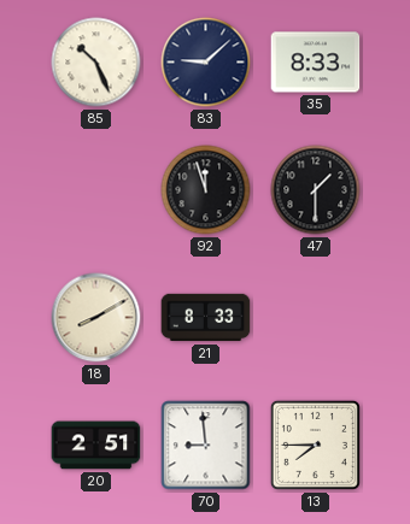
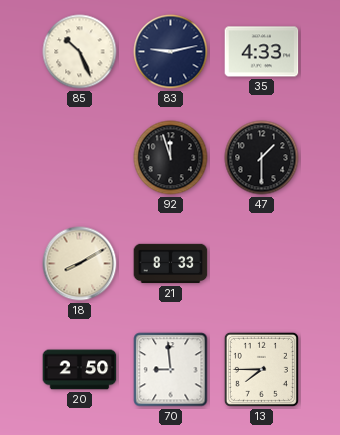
83: 9:08 -> 9:13 (171, 52)
35: 8:33 -> 4:33 (262, 52)
20: 2:51 -> 2:50 (80, 370)
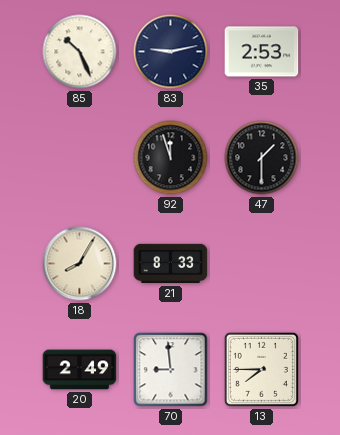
35: 4:33 -> 2:53 (262, 52)
18: 8:10 -> 8:05 (80, 264)
20: 2:50 -> 2:49 (80, 370)
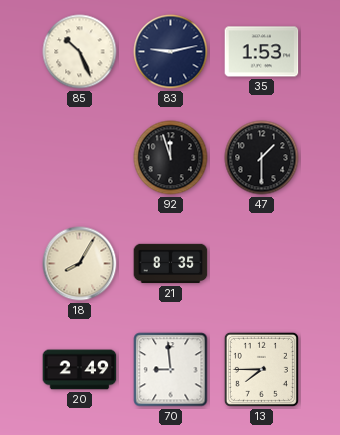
35: 2:53 -> 1:53 (262, 52)
21: 8:33 -> 8:35 (171, 264)
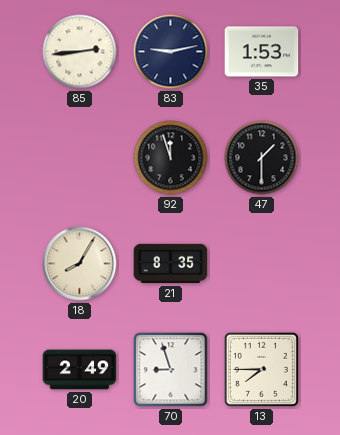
85: 10:26 -> 2:44 (80, 52)
70: 8:59 -> 8:57 (171, 370)
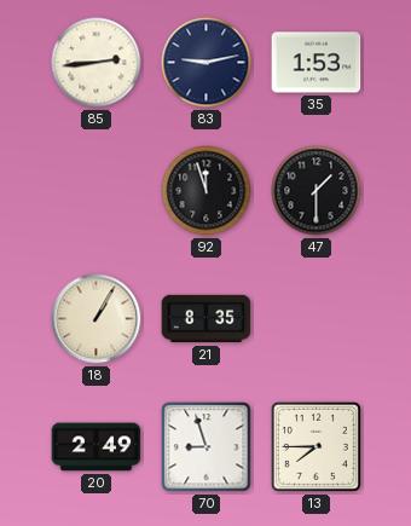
18: 8:05 -> 1:05 (97, 319)
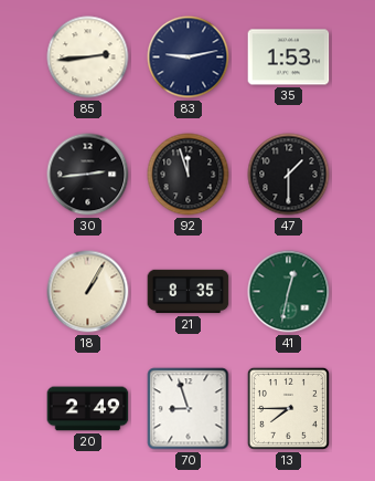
30: none -> 2:44 (88, 175)
41: none -> 12:32 (289, 292)
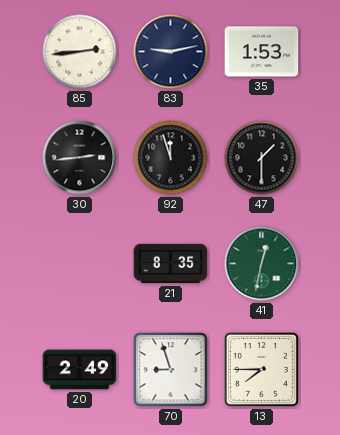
18: 1:05 -> none (88, 292)
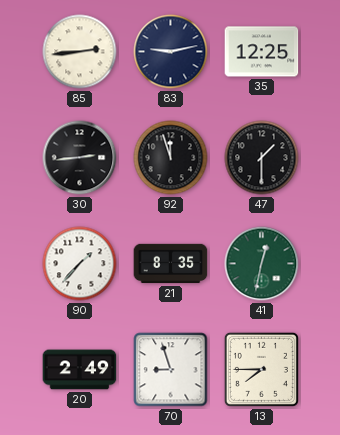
35: 1:53 -> 12:25 (262, 52)
90: none -> 1:37 (80, 264)
